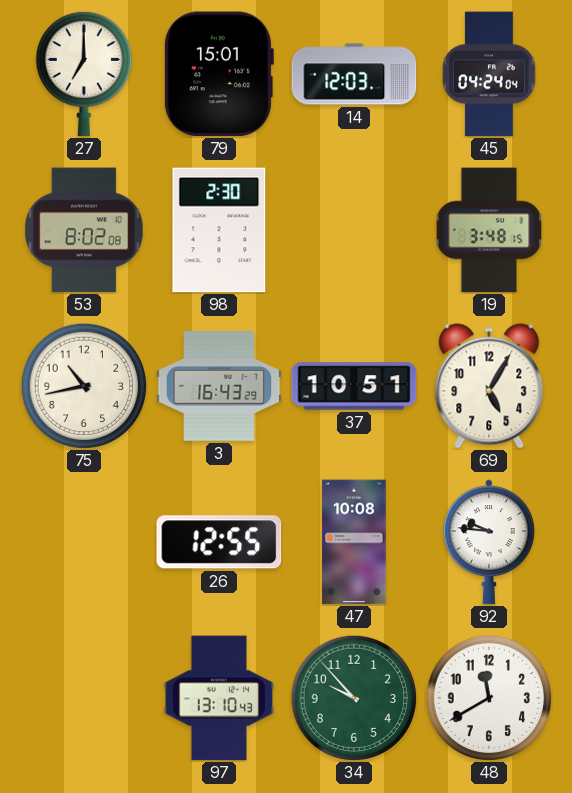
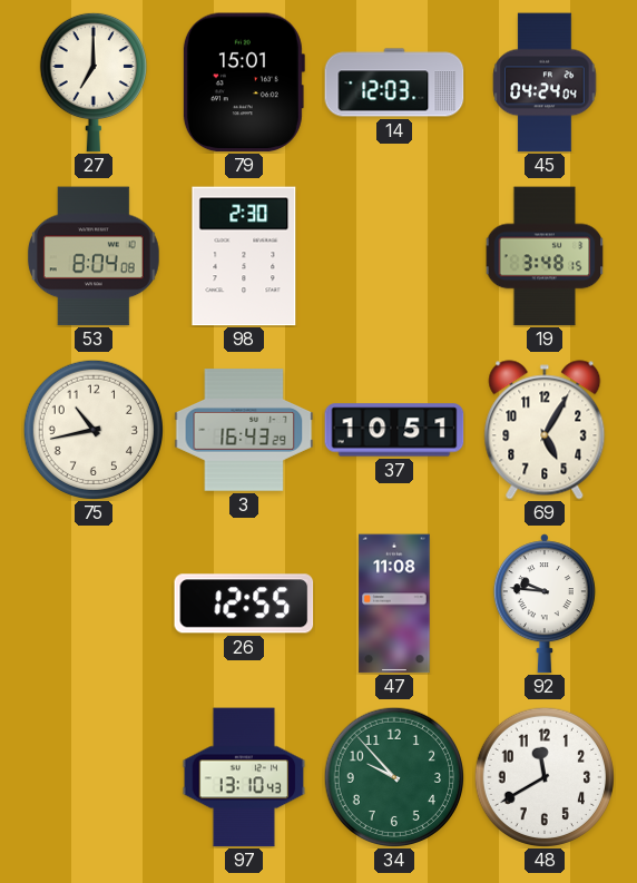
53: 8:02 -> 8:04 (94, 256)
47: 10:08 -> 11:08 (394, 604)
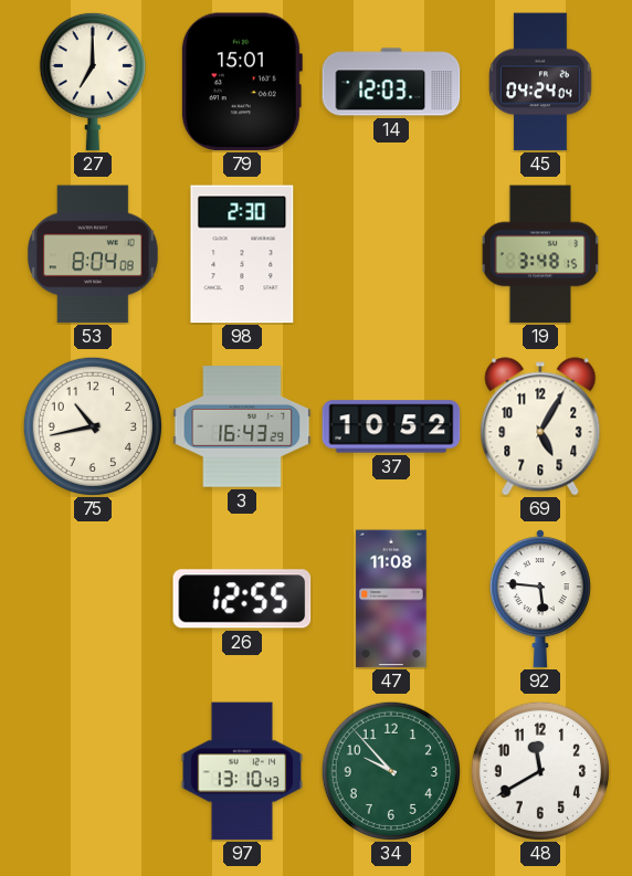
37: 10:51 -> 10:52 (391, 426)
92: 9:46 -> 5:46 (540, 599)
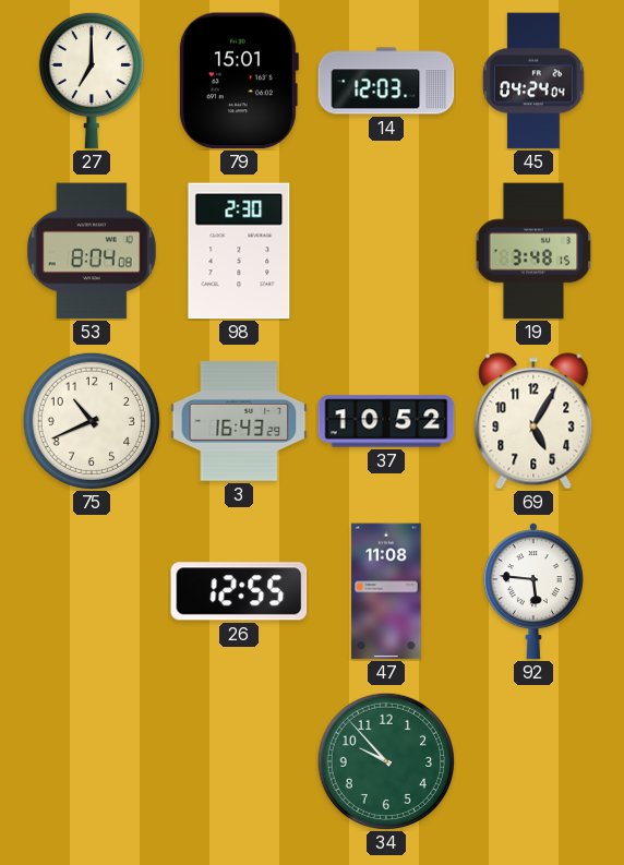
75: 10:43 -> 10:41 (91, 420)
97: 13:10 -> none (242, 771)
48: 11:40 -> none (539, 770)
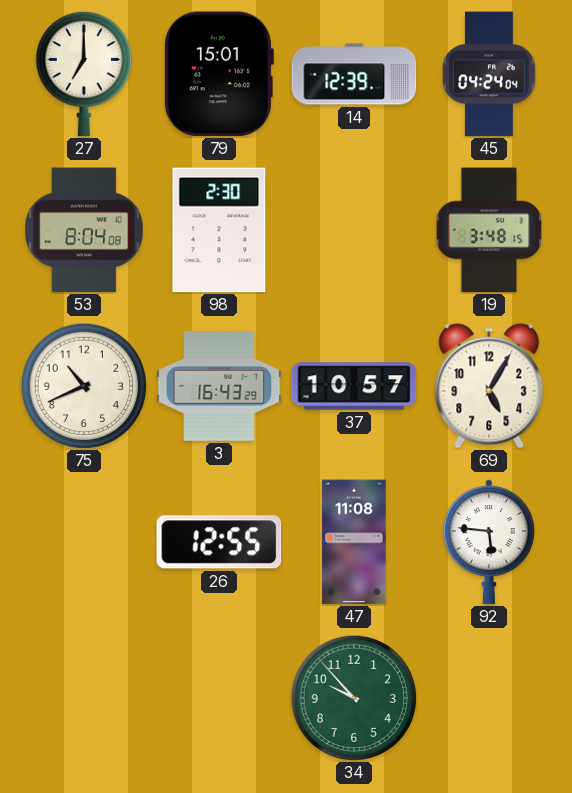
14: 12:03 -> 12:39 (354, 74)
37: 10:52 -> 10:57 (354, 386)
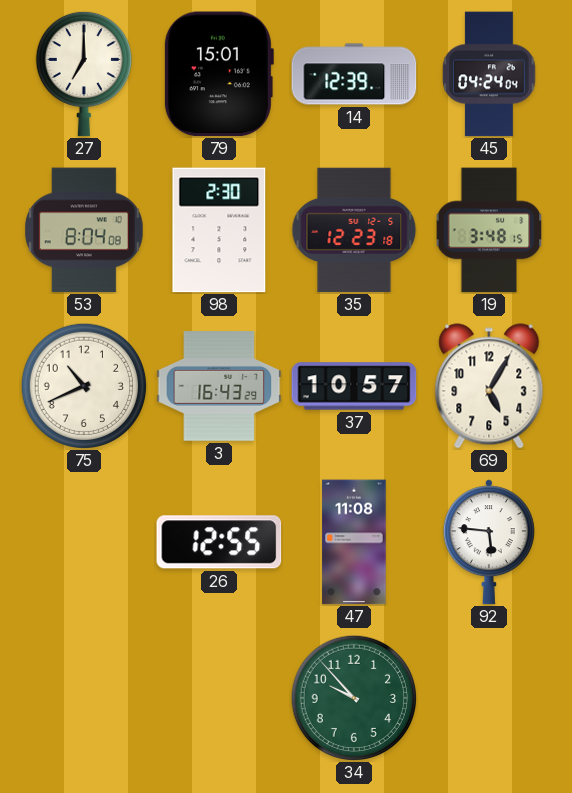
35: none -> 12:23 (354, 230)
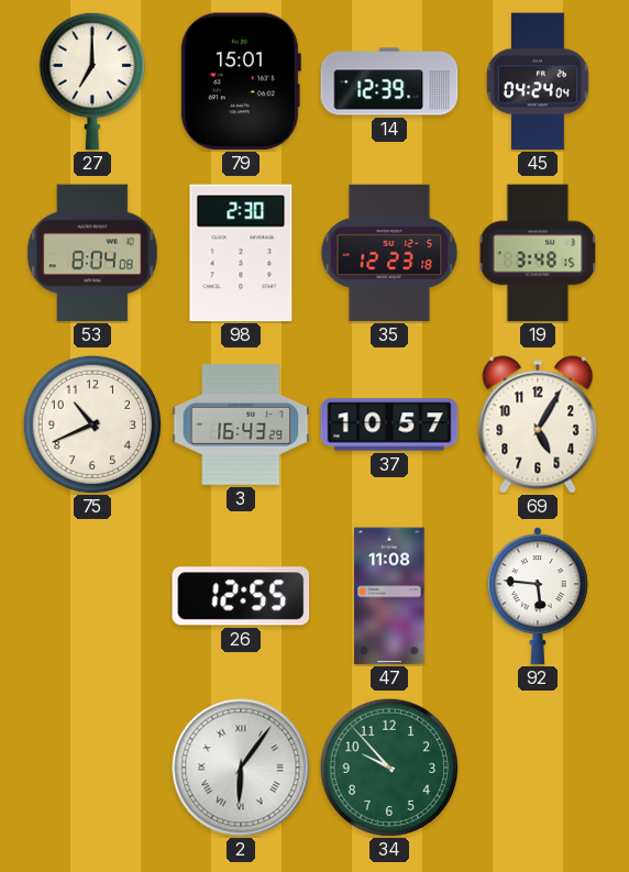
2: none -> 6:06 (241, 768)
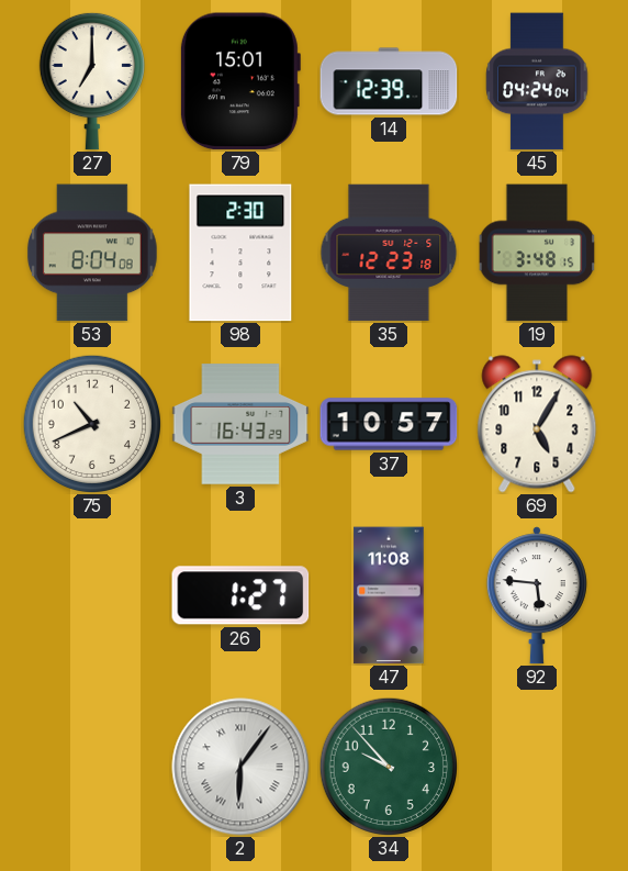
26: 12:55 -> 1:27 (240, 595)
